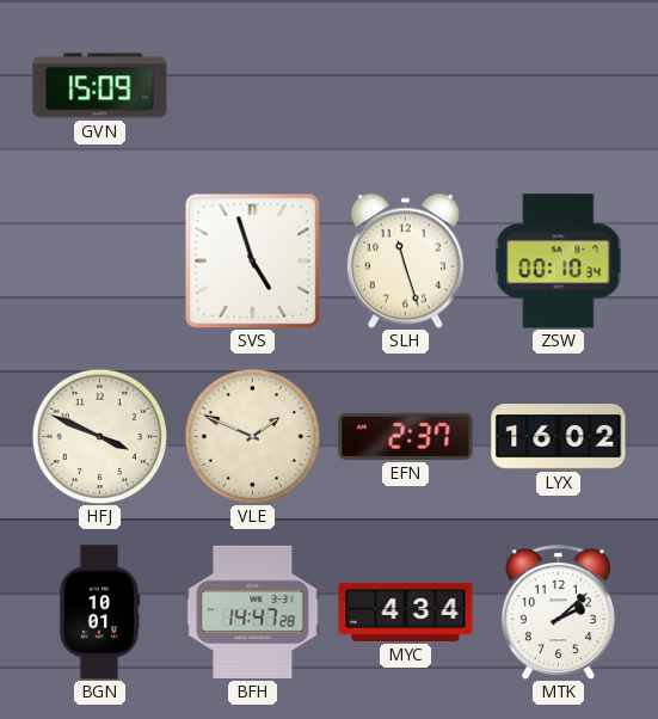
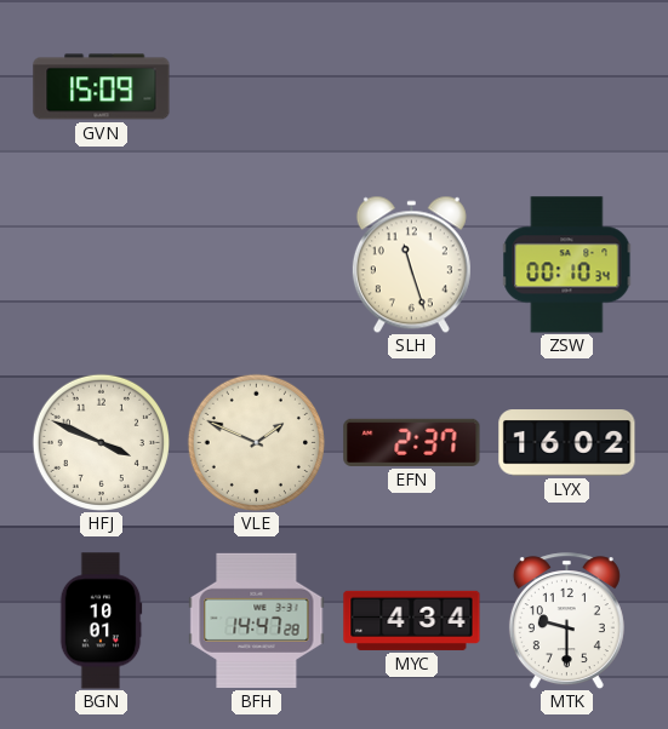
SVS: 4:57 -> none (252, 260)
MTK: 2:08 -> 9:30 (566, 621)
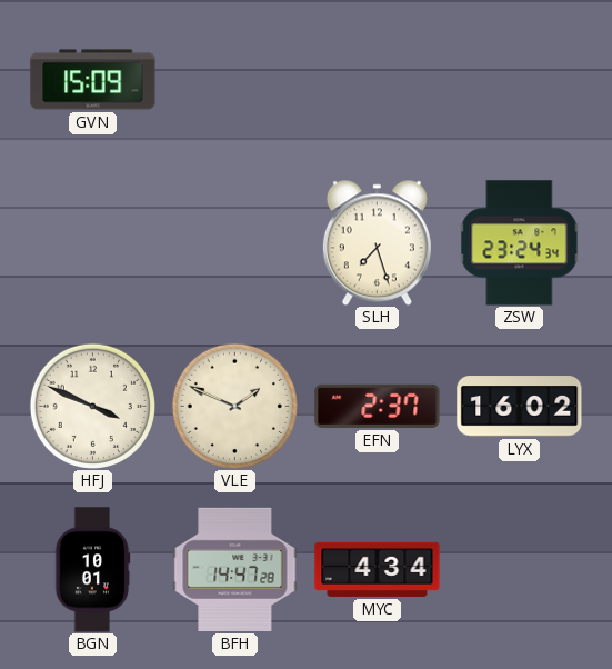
SLH: 11:27 -> 7:27 (377, 242)
ZSW: 00:10 -> 23:24 (520, 243)
MTK: 9:30 -> none (566, 621)
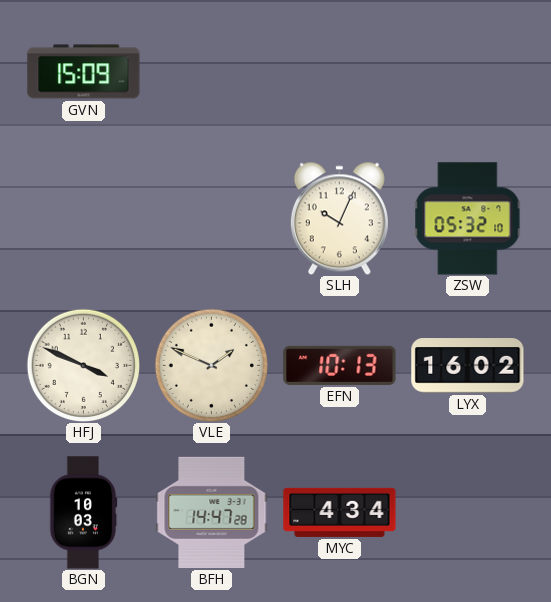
SLH: 7:27 -> 10:04 (339, 218)
ZSW: 23:24 -> 05:32 (468, 219)
EFN: 2:37 -> 10:13 (340, 365)
BGN: 10:01 -> 10:03 (83, 513)
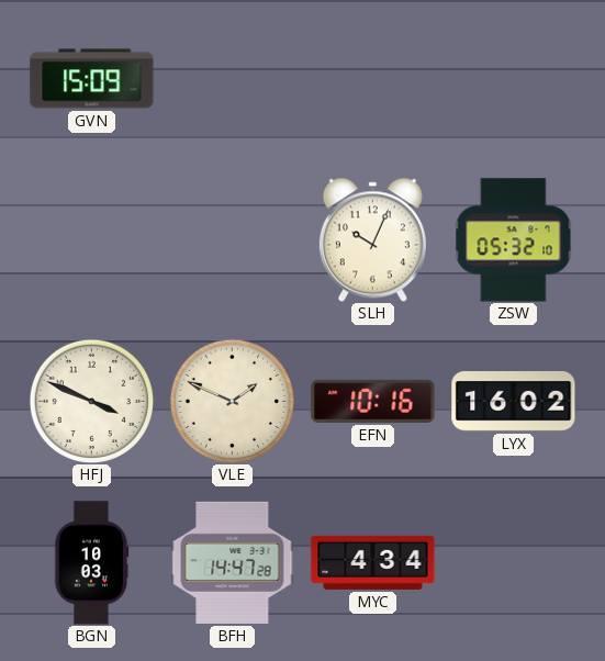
EFN: 10:13 -> 10:16 (373, 401)
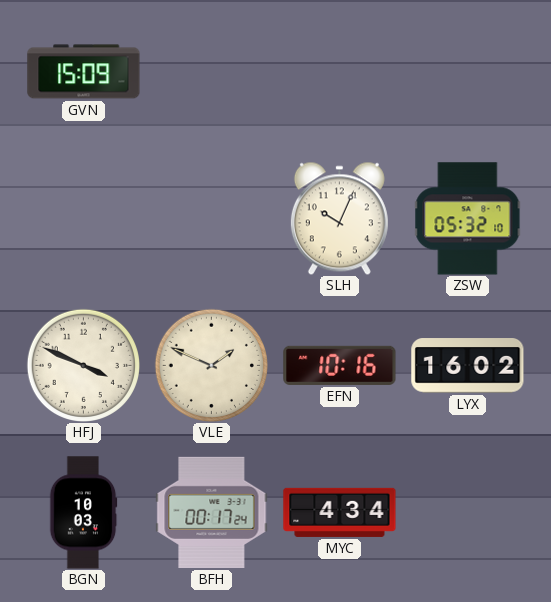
BFH: 14:47 -> 00:17 (212, 512)
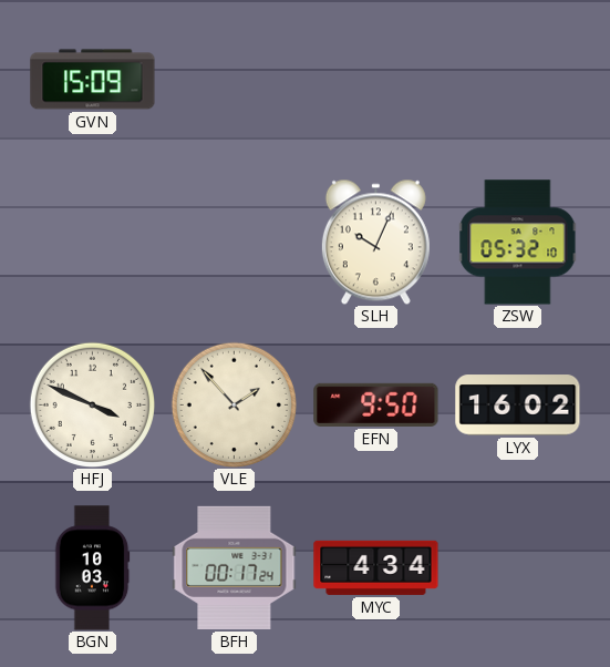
VLE: 1:49 -> 1:53 (234, 404)
EFN: 10:16 -> 9:50 (376, 404)
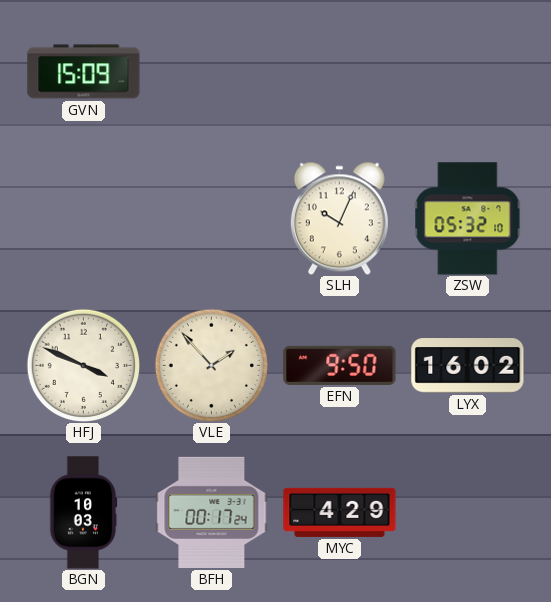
MYC: 4:34 -> 4:29 (340, 512)
